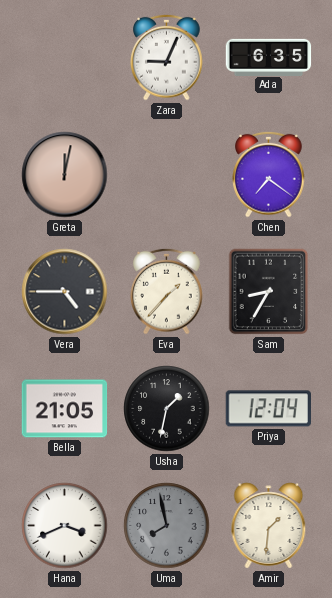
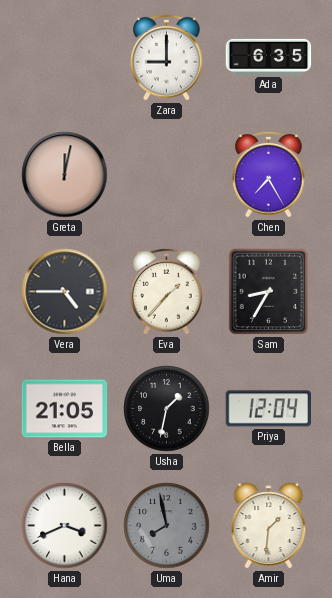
Zara: 9:04 -> 9:00 (167, 57)
Chen: 7:21 -> 7:25 (269, 174)
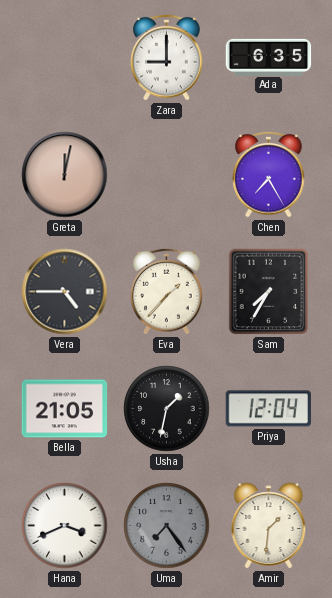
Sam: 8:35 -> 7:35 (269, 292)
Uma: 7:58 -> 7:24 (167, 526)
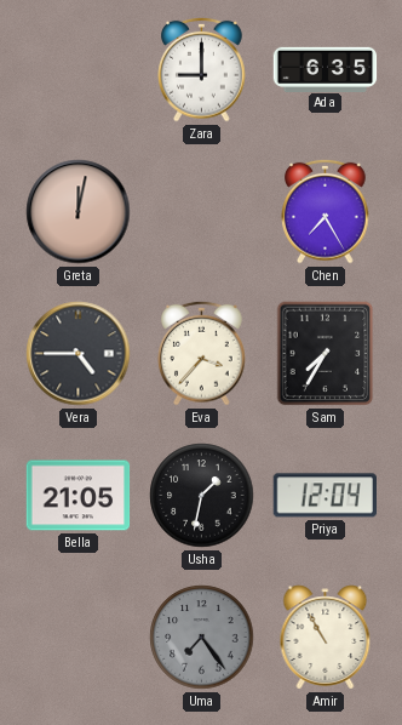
Eva: 1:37 -> 3:37 (202, 353)
Hana: 3:41 -> none (65, 526)
Amir: 1:31 -> 10:55 (326, 638)
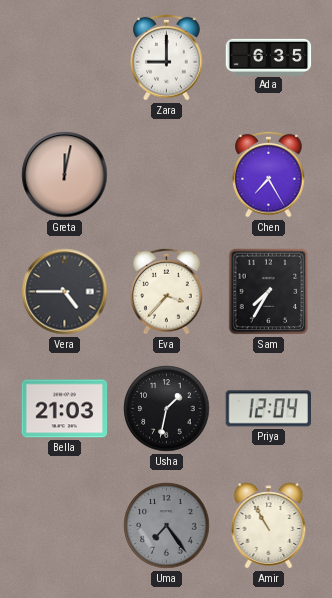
Bella: 21:05 -> 21:03 (65, 409)
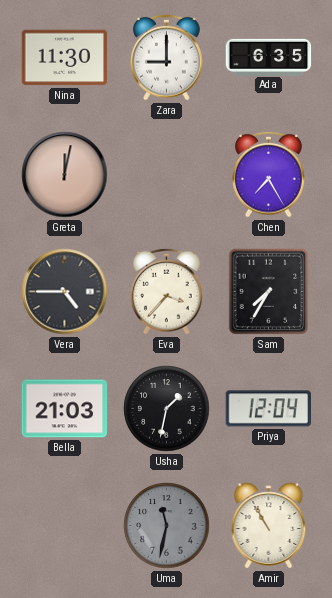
Nina: none -> 11:30 (65, 58)
Uma: 7:24 -> 11:32 (167, 526)
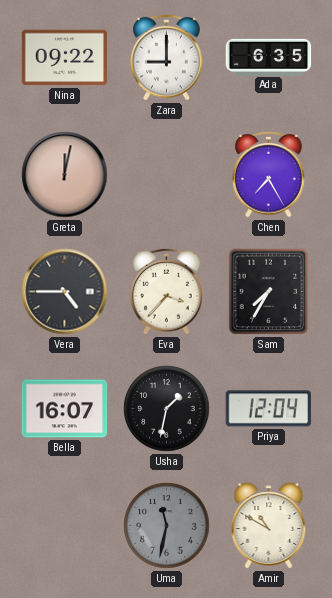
Nina: 11:30 -> 09:22 (65, 58)
Bella: 21:03 -> 16:07 (65, 409)
Amir: 10:55 -> 10:50 (269, 526)
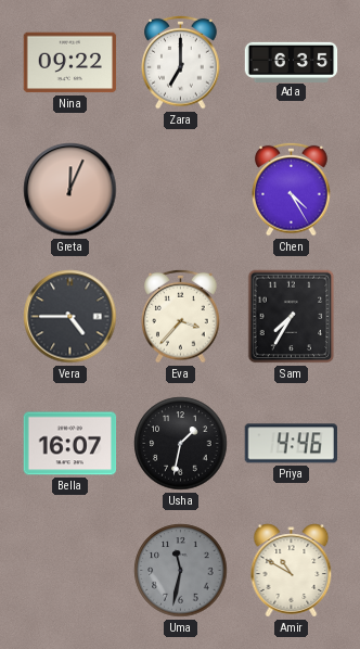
Zara: 9:00 -> 7:00 (181, 62)
Greta: 12:02 -> 12:04 (70, 190)
Chen: 7:25 -> 4:25 (292, 189)
Priya: 12:04 -> 4:46 (291, 444)
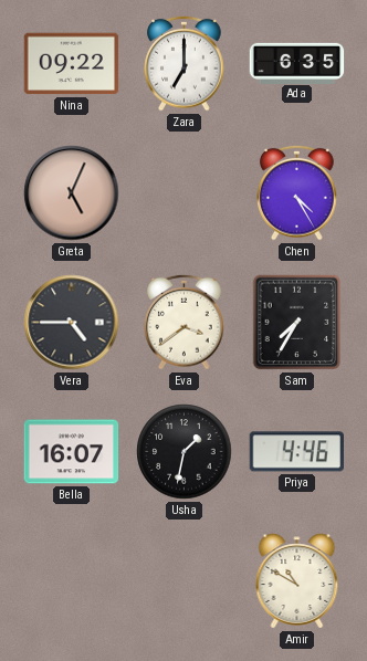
Greta: 12:04 -> 5:04 (72, 193)
Eva: 3:37 -> 3:39 (185, 322)
Uma: 11:32 -> none (181, 571)
